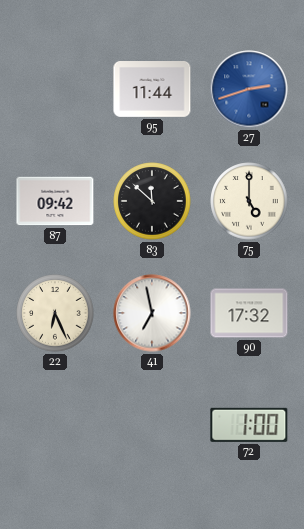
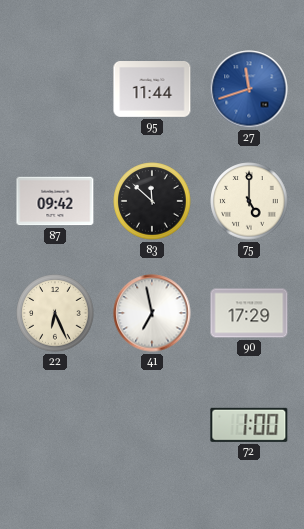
27: 2:42 -> 11:42 (249, 89)
90: 17:32 -> 17:29 (249, 313)
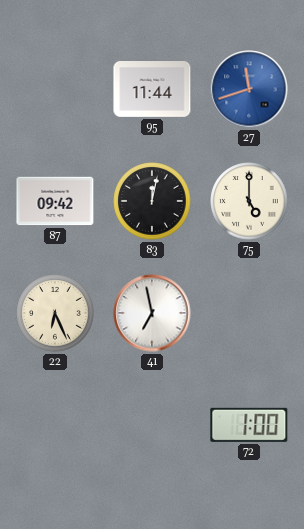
83: 11:52 -> 12:02 (152, 201)
90: 17:29 -> none (249, 313)
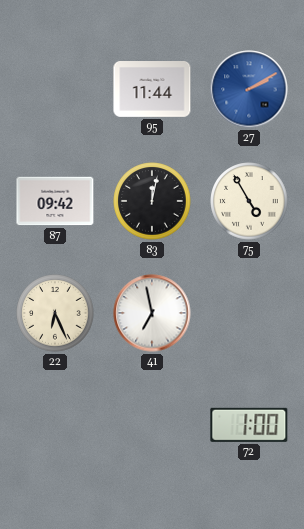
27: 11:42 -> 2:10 (249, 89)
75: 5:00 -> 4:55 (249, 201)
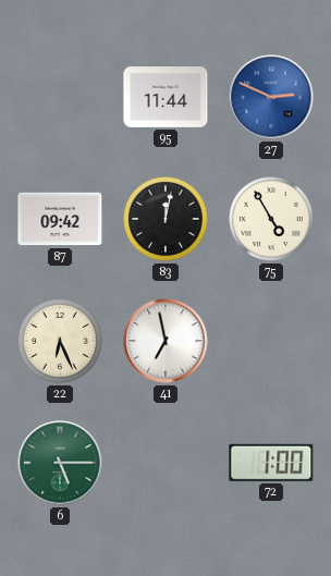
27: 2:10 -> 2:49 (271, 97)
6: none -> 5:15 (60, 463)
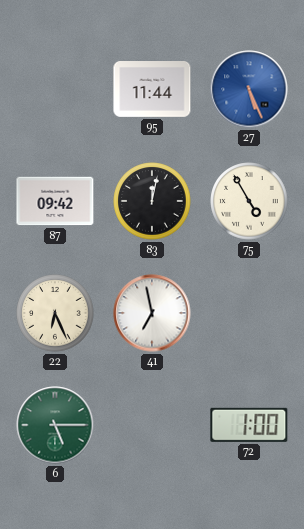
27: 2:49 -> 5:26 (249, 89)
